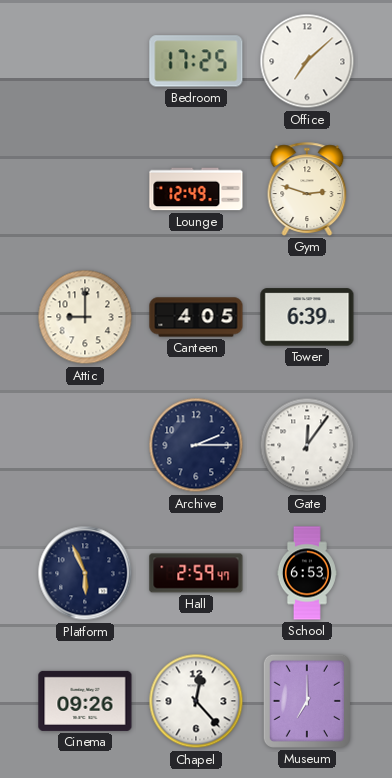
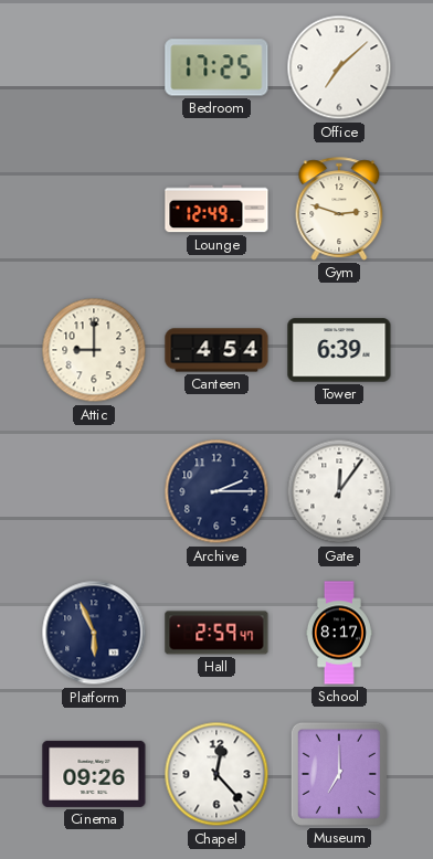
Canteen: 4:05 -> 4:54 (216, 350)
School: 6:53 -> 8:17 (339, 633)
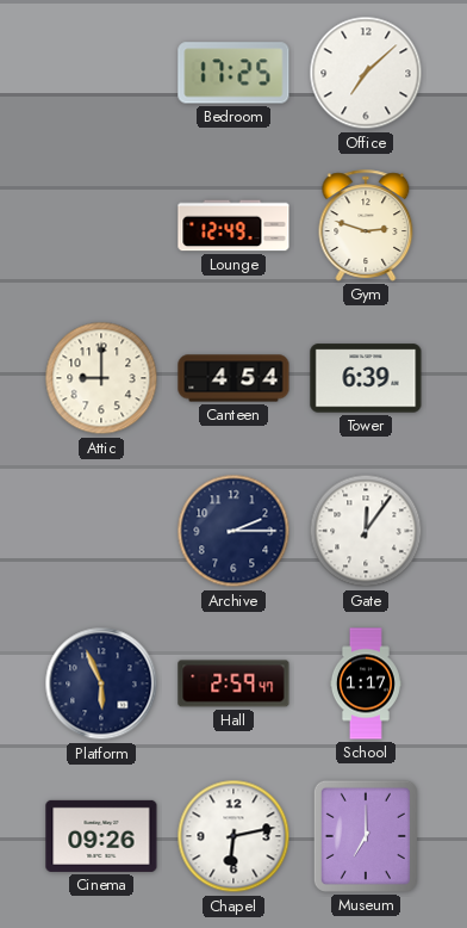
School: 8:17 -> 1:17 (366, 683)
Chapel: 12:23 -> 6:13 (233, 836)
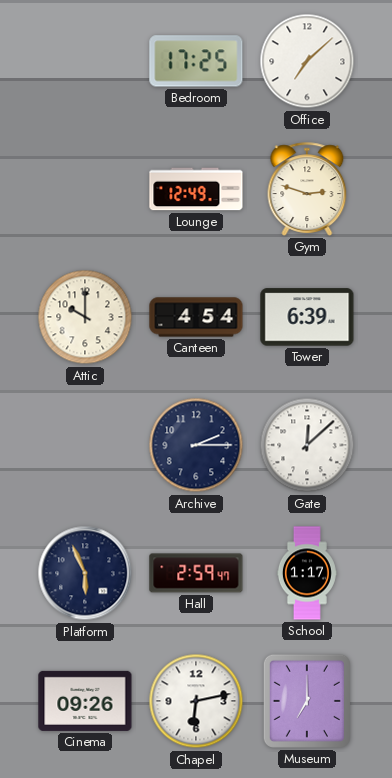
Attic: 9:00 -> 10:00 (85, 317)
Gate: 12:06 -> 12:08 (307, 445)
